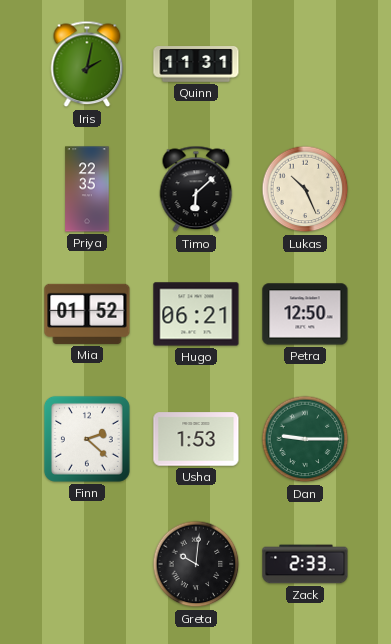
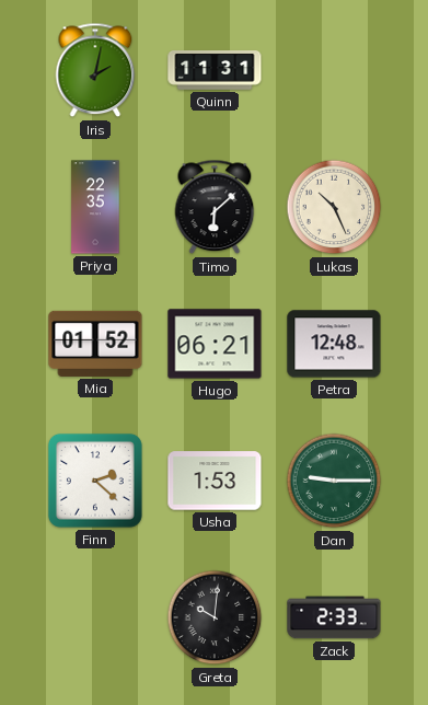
Petra: 12:50 -> 12:48 (334, 344)
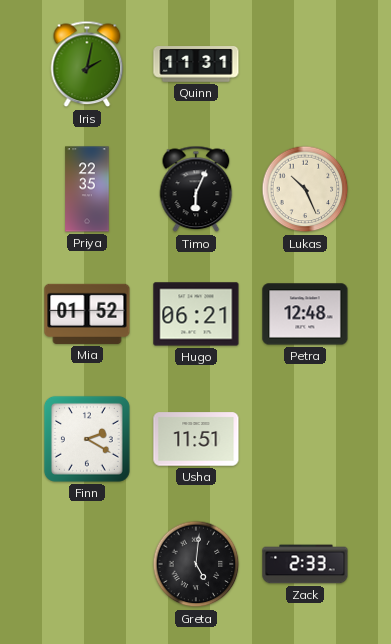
Timo: 6:08 -> 6:04 (196, 189)
Finn: 2:22 -> 2:20 (87, 439)
Usha: 1:53 -> 11:51 (196, 439)
Dan: 9:15 -> none (334, 481)
Greta: 10:01 -> 5:01 (196, 564)
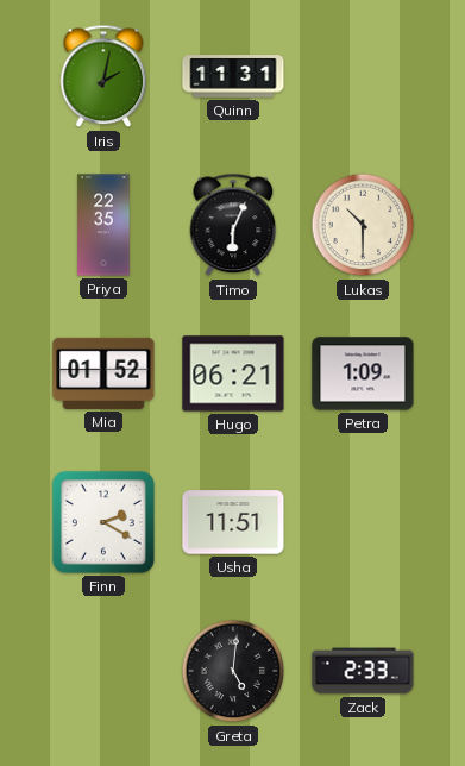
Lukas: 10:26 -> 10:30 (363, 225)
Petra: 12:48 -> 1:09 (363, 373)
